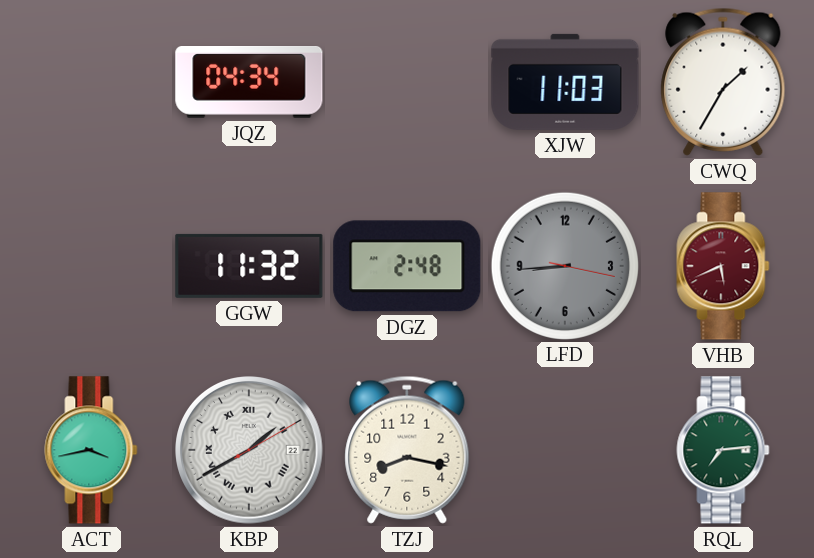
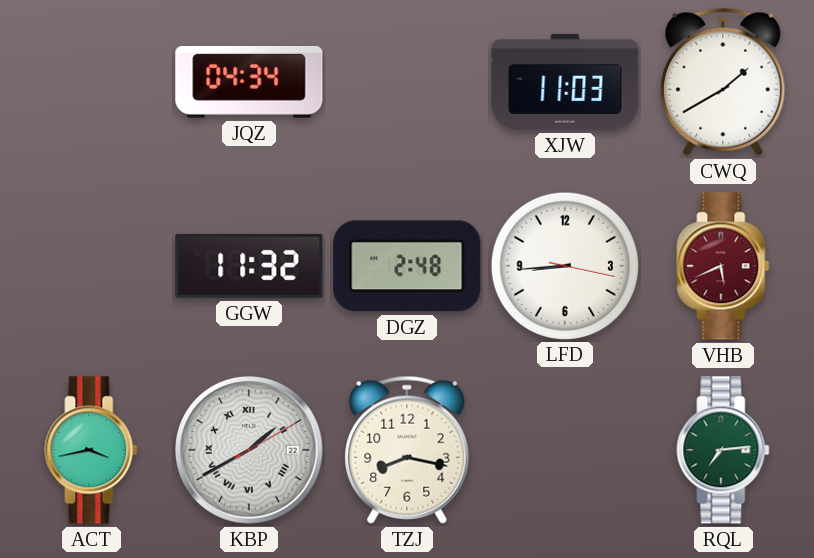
CWQ: 1:35 -> 1:40 (723, 82)
LFD dial: grey -> white (564, 265)
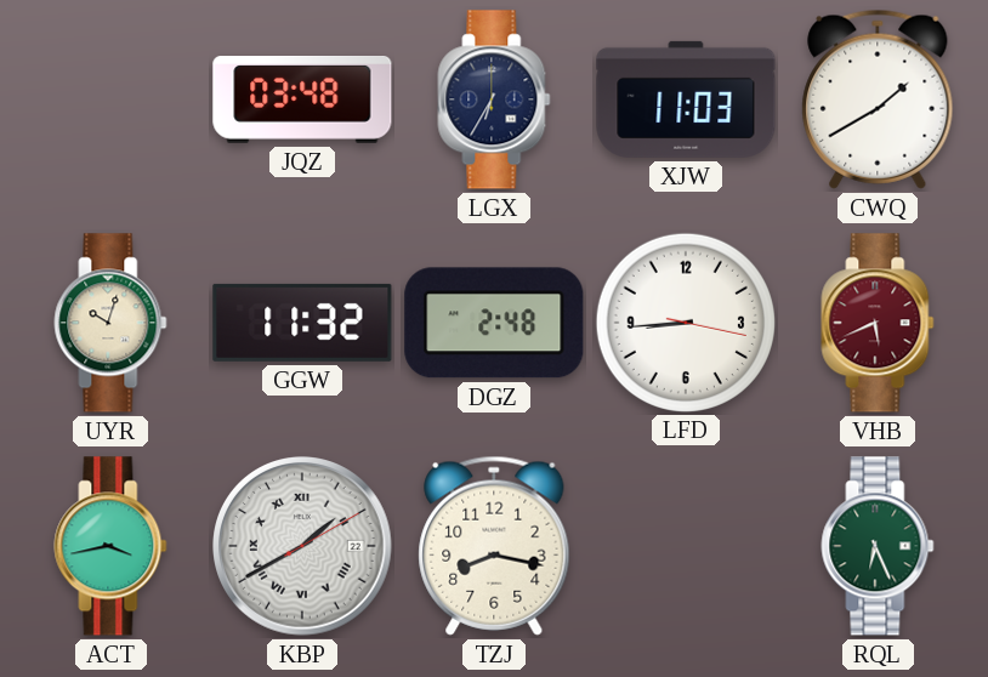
JQZ: 04:34 -> 03:48 (302, 101)
LGX: none -> 6:35 (494, 99)
UYR: none -> 10:03 (110, 323)
RQL: 7:14 -> 6:26 (878, 546)
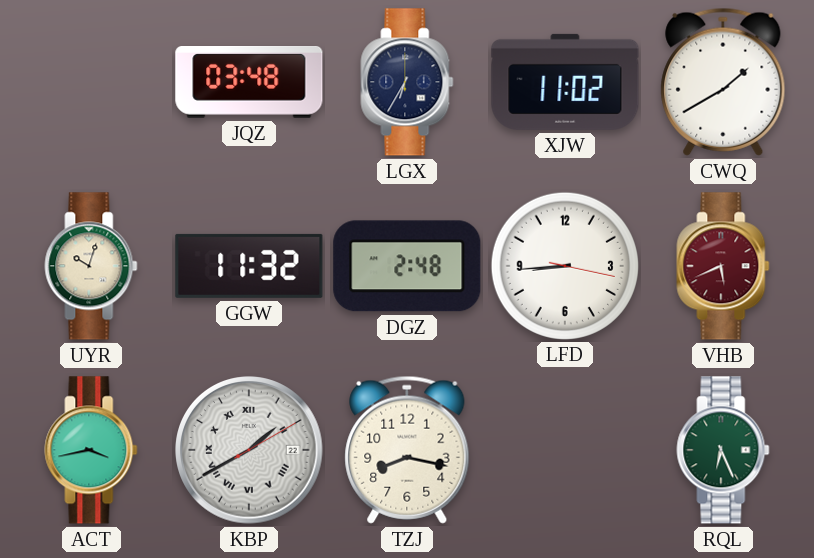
XJW: 11:03 -> 11:02 (565, 82)
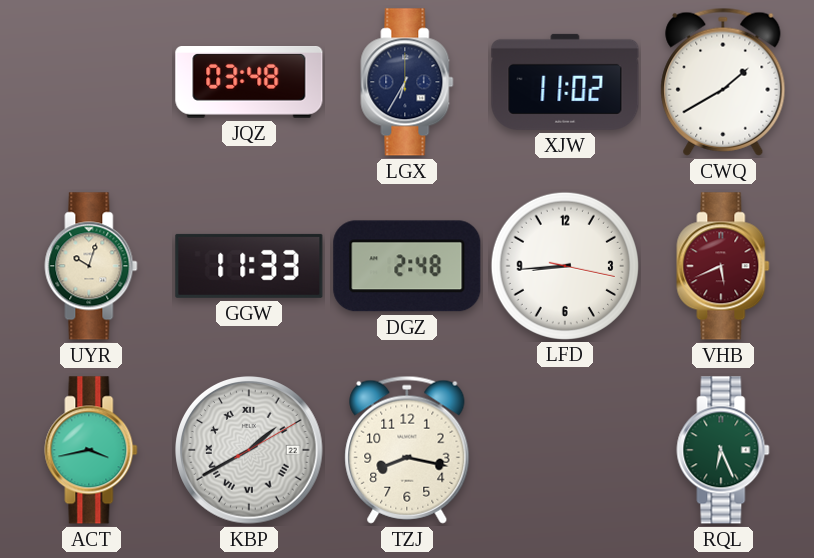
GGW: 11:32 -> 11:33 (249, 266)
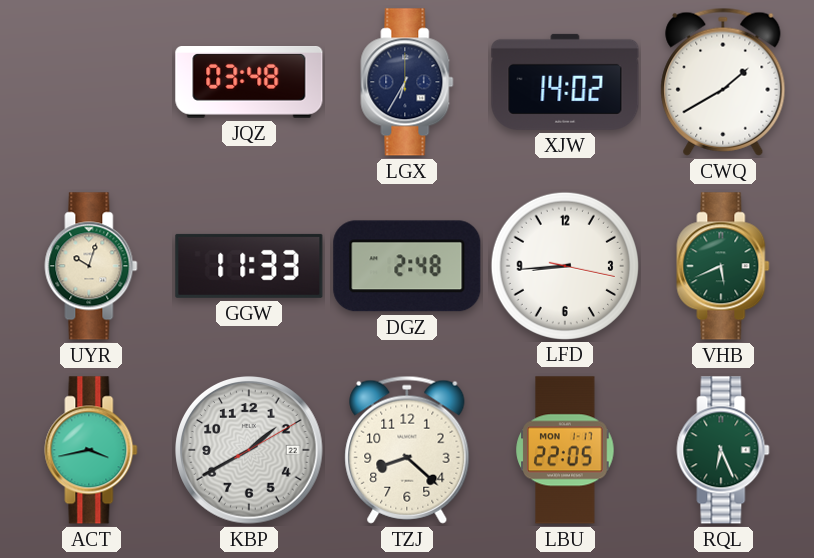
XJW: 11:02 -> 14:02 (565, 82)
VHB dial: burgundy -> green (723, 266)
KBP numerals: Roman -> Arabic (249, 450)
TZJ: 8:17 -> 8:22 (407, 450)
LBU: none -> 22:05 (565, 450)
